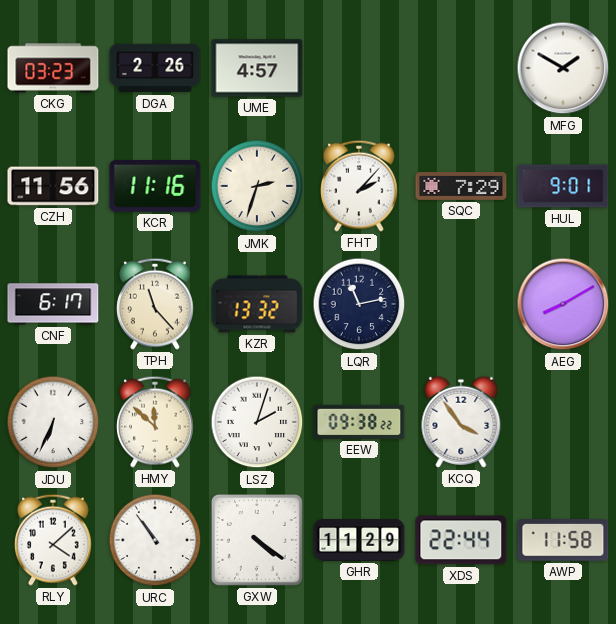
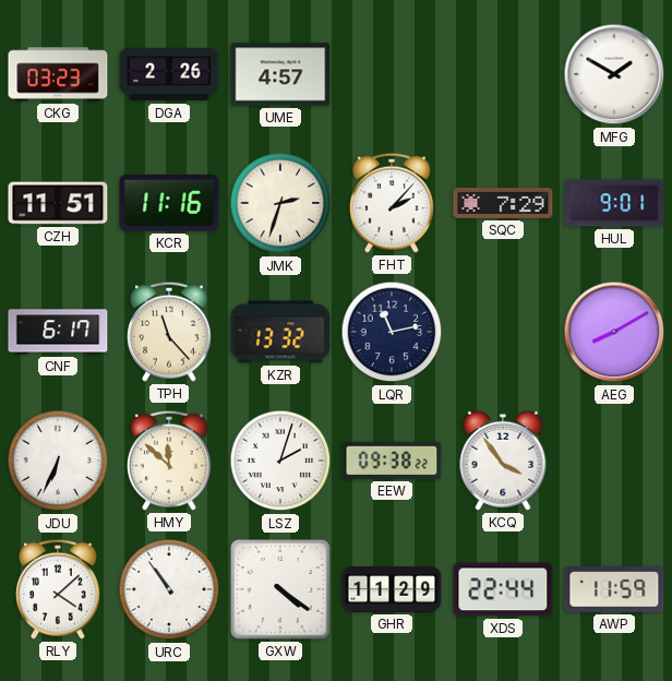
CZH: 11:56 -> 11:51 (58, 203)
AWP: 11:58 -> 11:59 (614, 590)
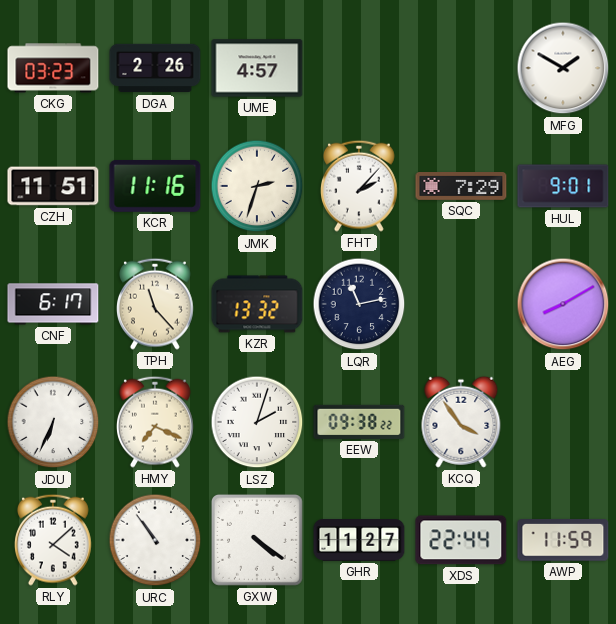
HMY: 11:52 -> 7:19 (156, 422)
GHR: 11:29 -> 11:27 (359, 540)
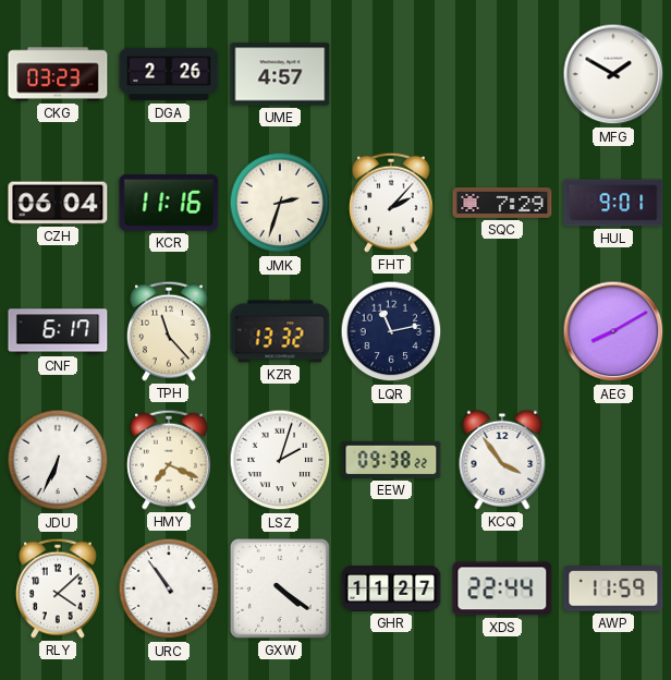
CZH: 11:51 -> 06:04 (58, 203)
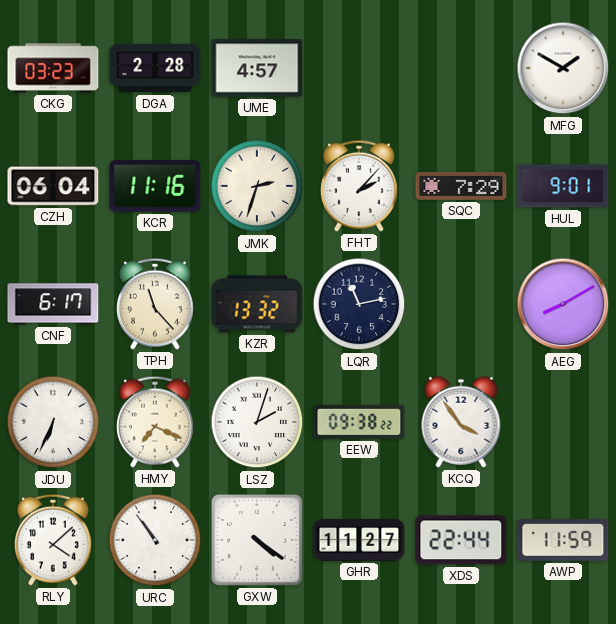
DGA: 2:26 -> 2:28 (155, 68)
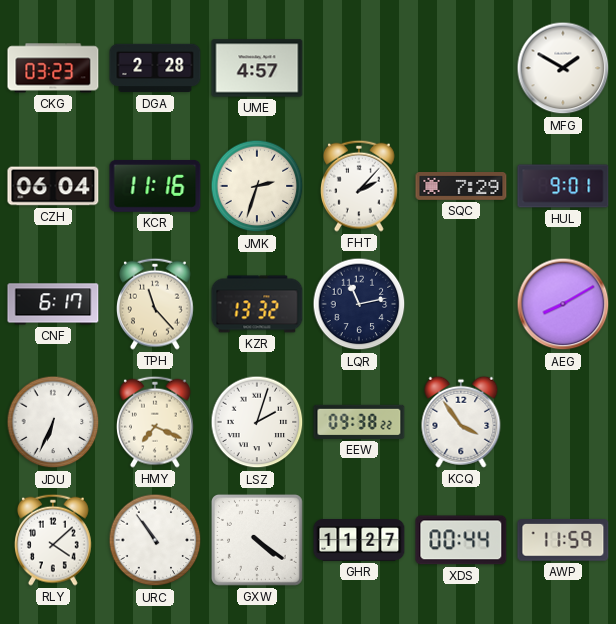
XDS: 22:44 -> 00:44 (461, 540)
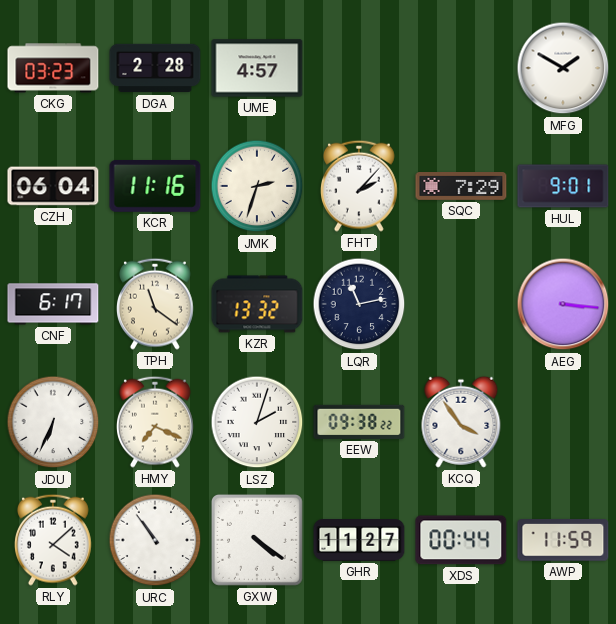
TPH: 11:23 -> 11:21 (156, 304)
AEG: 8:10 -> 3:16 (563, 304)
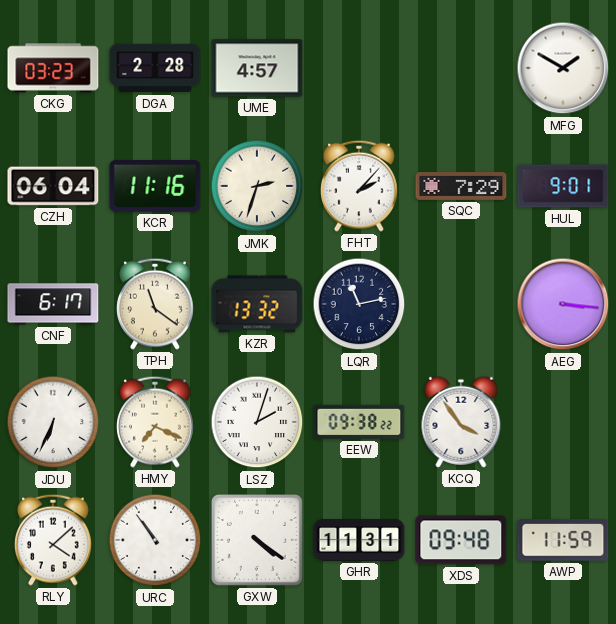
GHR: 11:27 -> 11:31 (359, 540)
XDS: 00:44 -> 09:48 (461, 540)
